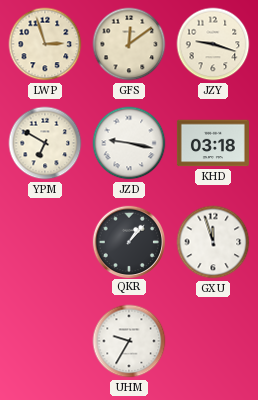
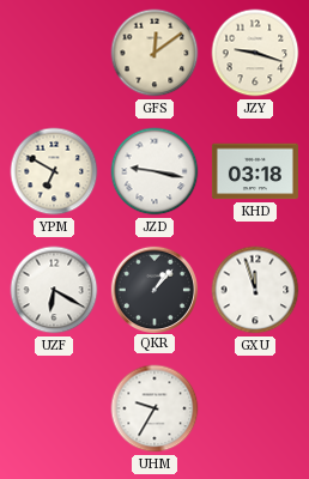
LWP: 2:57 -> none (45, 44)
UZF: none -> 6:20 (54, 290)
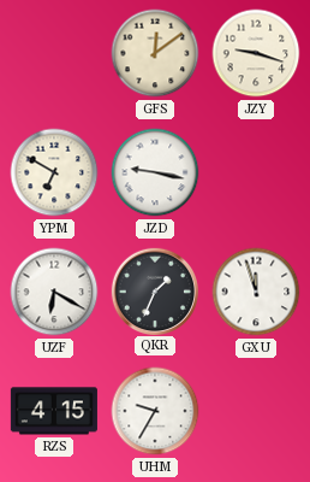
KHD: 03:18 -> none (255, 171)
QKR: 1:07 -> 1:34 (154, 290)
RZS: none -> 4:15 (54, 411)
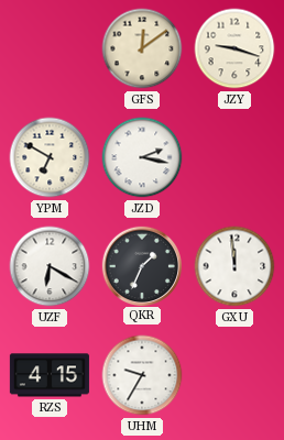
JZD: 9:17 -> 2:17 (142, 157)
GXU: 11:57 -> 11:59 (234, 266)
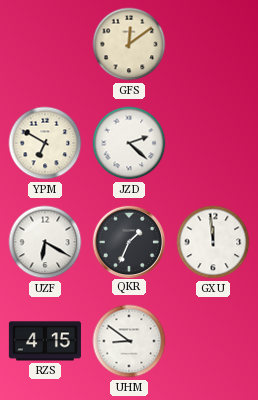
JZY: 9:18 -> none (234, 48)
JZD: 2:17 -> 2:22 (129, 143)
UHM: 9:35 -> 8:51 (129, 341)
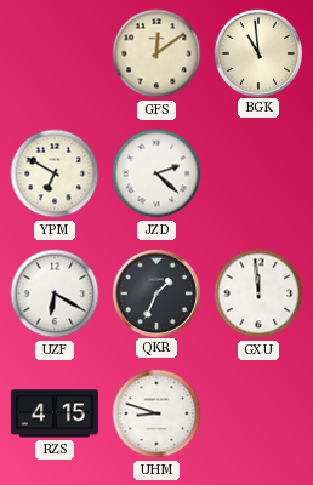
BGK: none -> 10:59 (257, 52)
UHM: 8:51 -> 8:48 (156, 413)
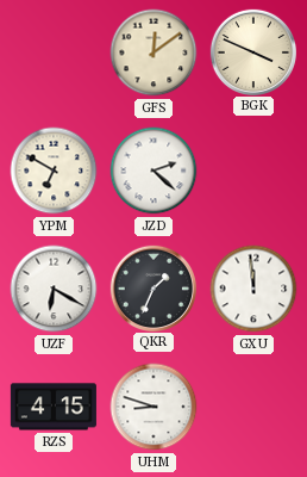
BGK: 10:59 -> 3:49 (252, 51)
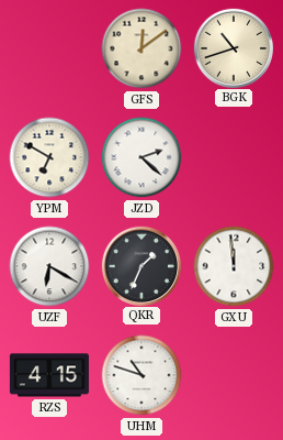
BGK: 3:49 -> 10:42 (233, 47)
UHM: 8:48 -> 10:48 (141, 375)
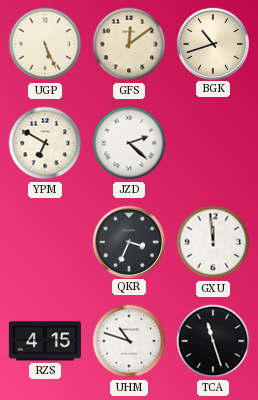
UGP: none -> 5:26 (45, 44)
UZF: 6:20 -> none (49, 266)
QKR: 1:34 -> 3:34 (128, 241)
TCA: none -> 11:27 (213, 341)
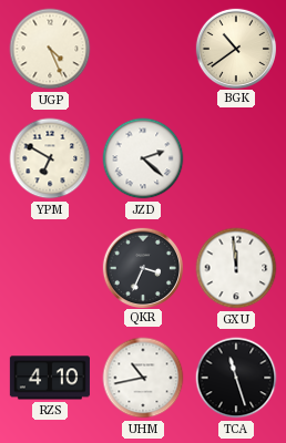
UGP: 5:26 -> 4:26 (50, 49)
GFS: 12:09 -> none (129, 44)
BGK: 10:42 -> 10:39 (235, 48)
RZS: 4:15 -> 4:10 (50, 378)
UHM: 10:48 -> 10:43 (143, 378)
